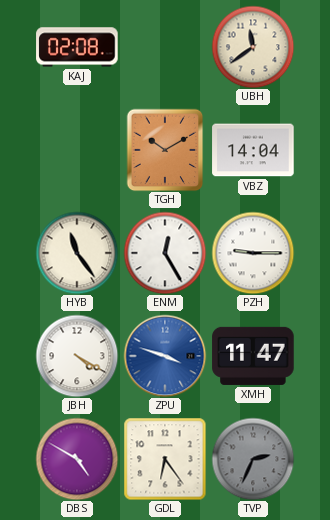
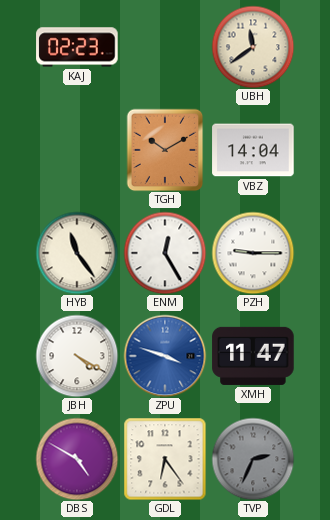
KAJ: 02:08 -> 02:23 (77, 47)
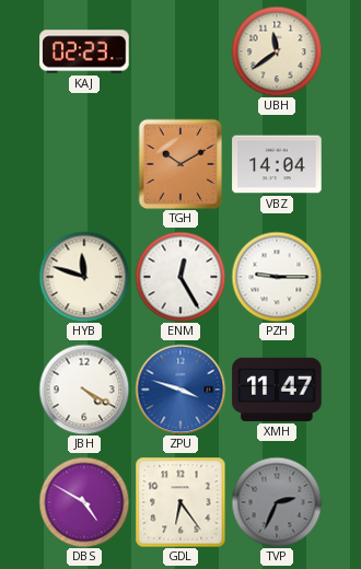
HYB: 11:24 -> 11:48 (84, 277)
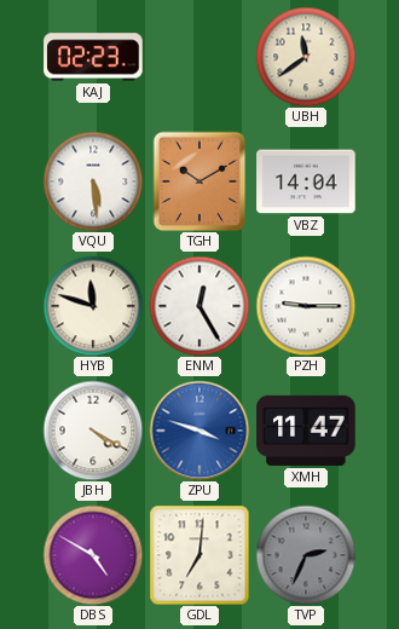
VQU: none -> 5:29 (93, 181)
GDL: 6:24 -> 7:01 (199, 555)
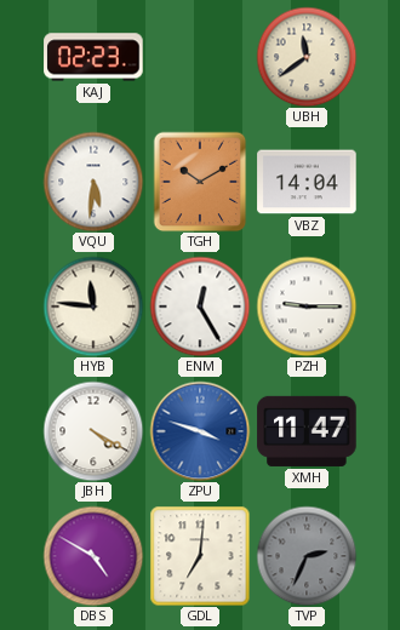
VQU: 5:29 -> 5:31 (93, 182)
HYB: 11:48 -> 11:46 (93, 307)
